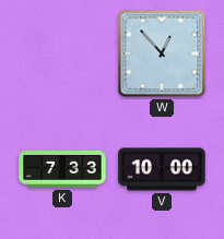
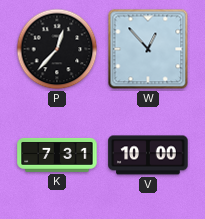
P: none -> 12:37 (57, 49)
K: 7:33 -> 7:31 (57, 155)
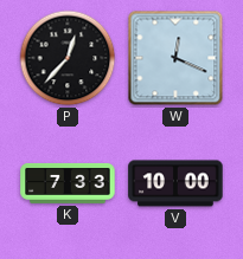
W: 12:53 -> 12:19 (175, 58)
K: 7:31 -> 7:33 (68, 183)
